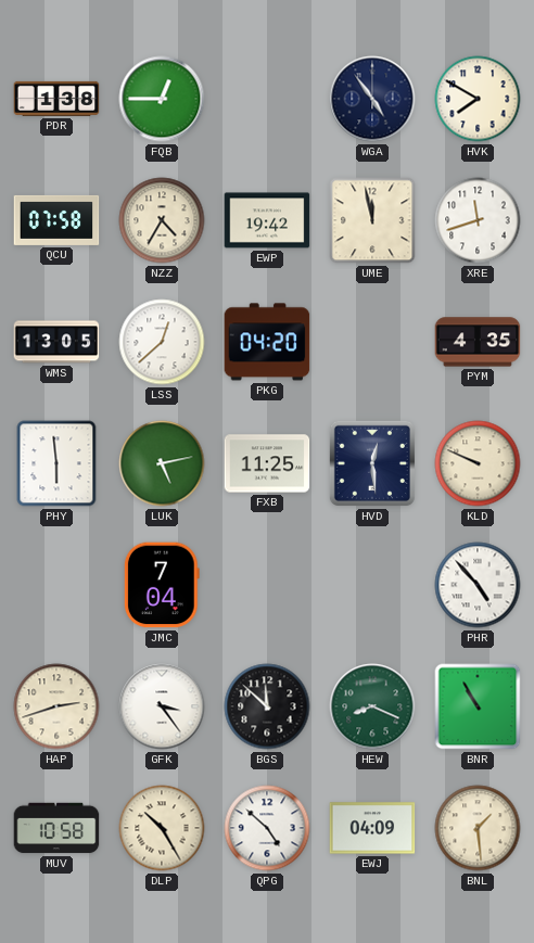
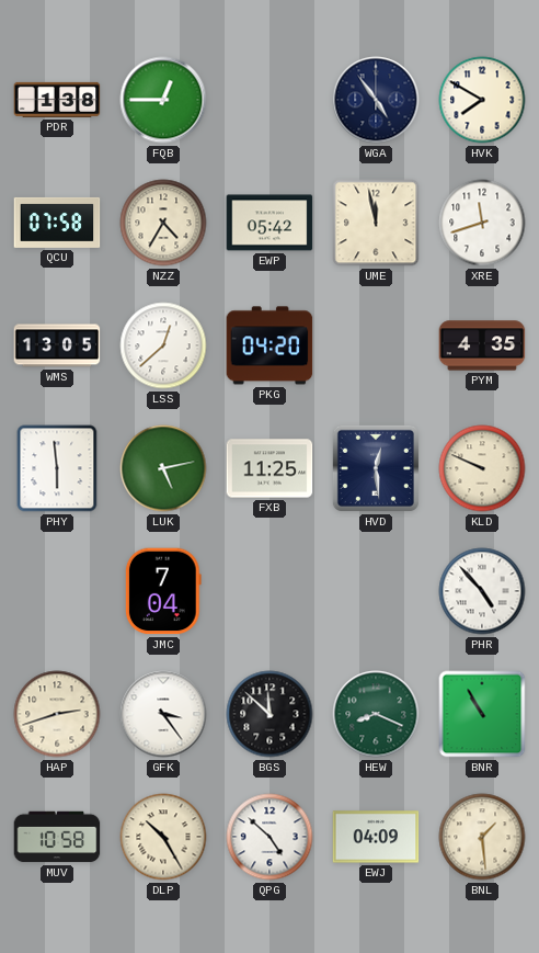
EWP: 19:42 -> 05:42 (269, 223)
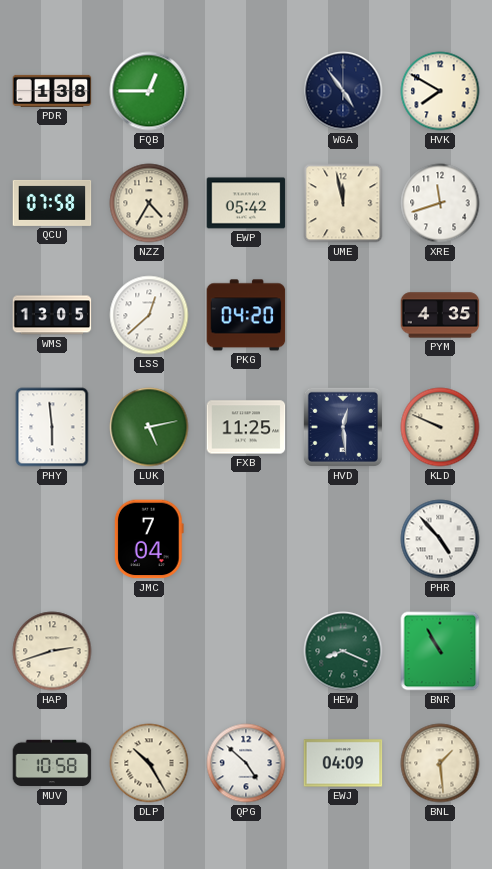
GFK: 3:24 -> none (163, 714)
BGS: 11:52 -> none (269, 714)
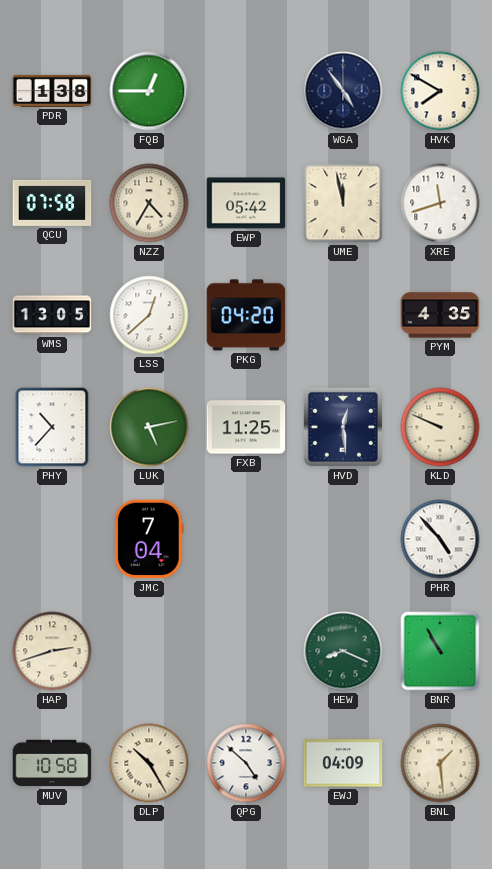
PHY: 5:59 -> 10:37 (52, 427)
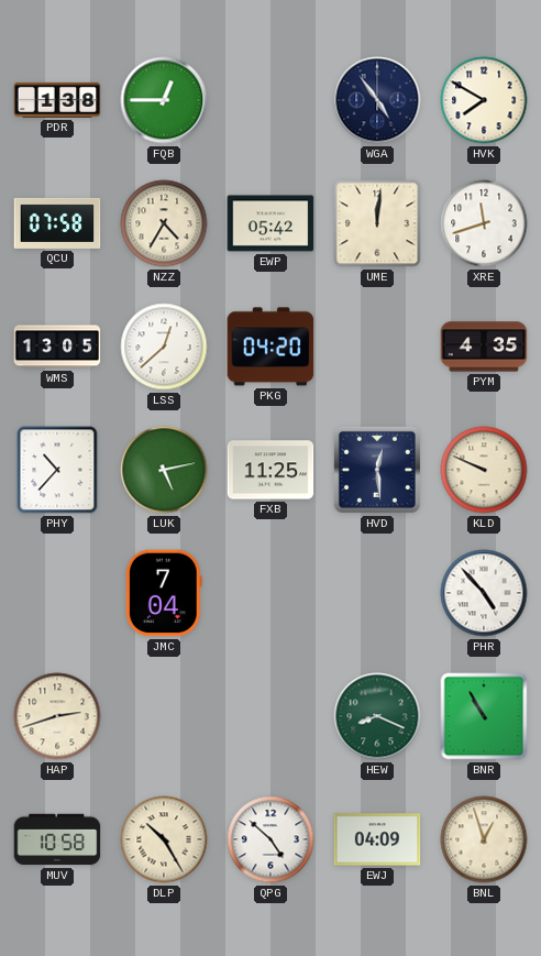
UME: 11:58 -> 12:01 (377, 223)
BNL: 1:29 -> 12:57 (484, 839)
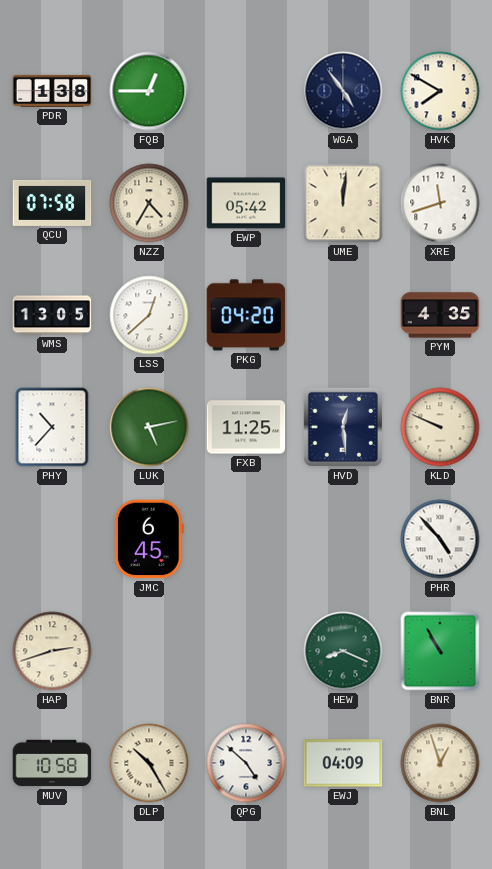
JMC: 7:04 -> 6:45 (149, 539)
